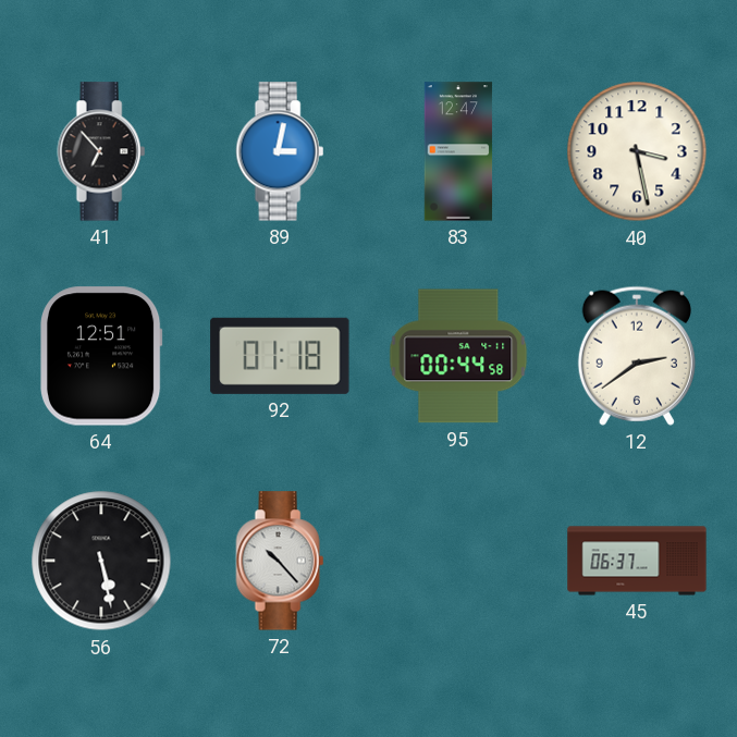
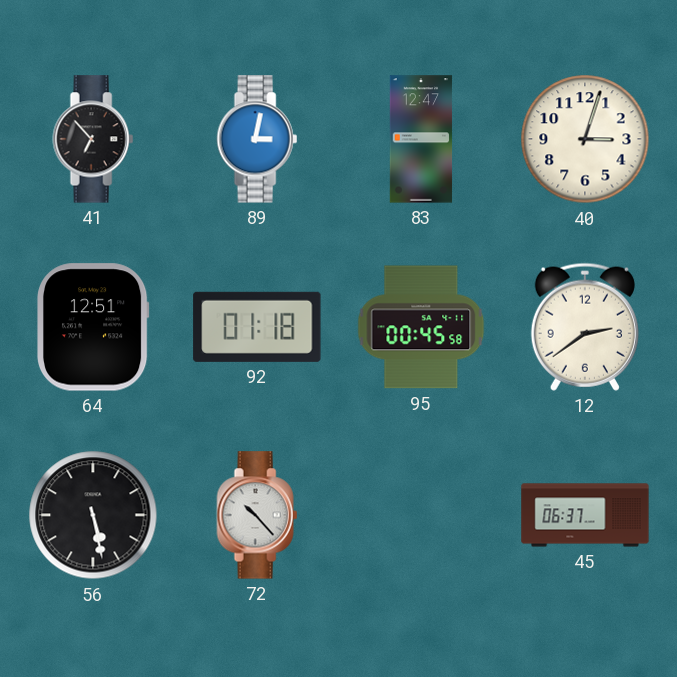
40: 3:28 -> 3:03 (585, 139)
95: 00:44 -> 00:45 (421, 327)
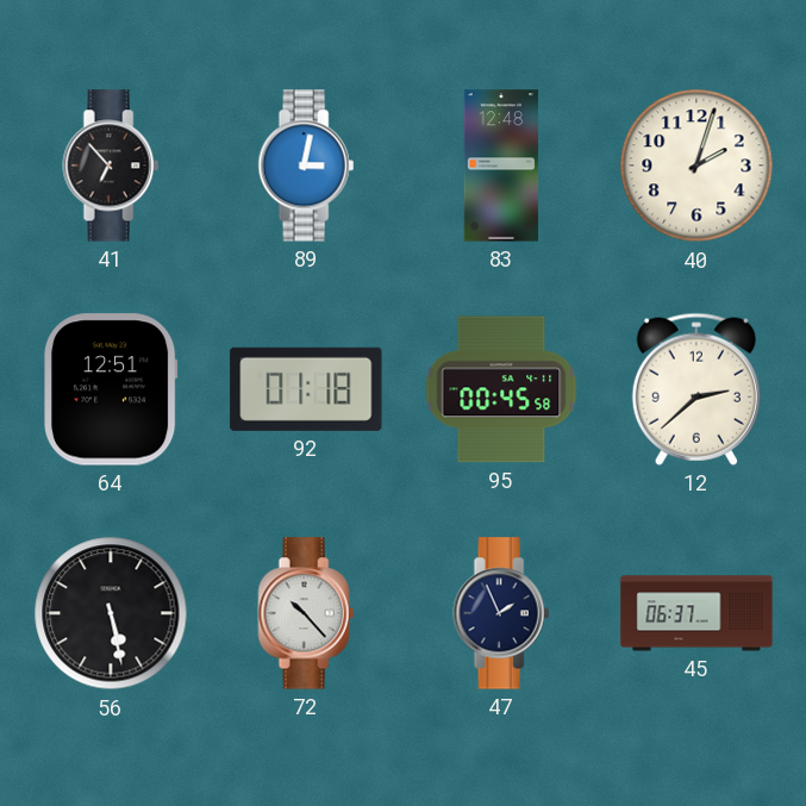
83: 12:47 -> 12:48 (501, 165)
40: 3:03 -> 2:03 (696, 165)
12: 2:39 -> 2:38 (696, 389)
47: none -> 1:56 (501, 613)
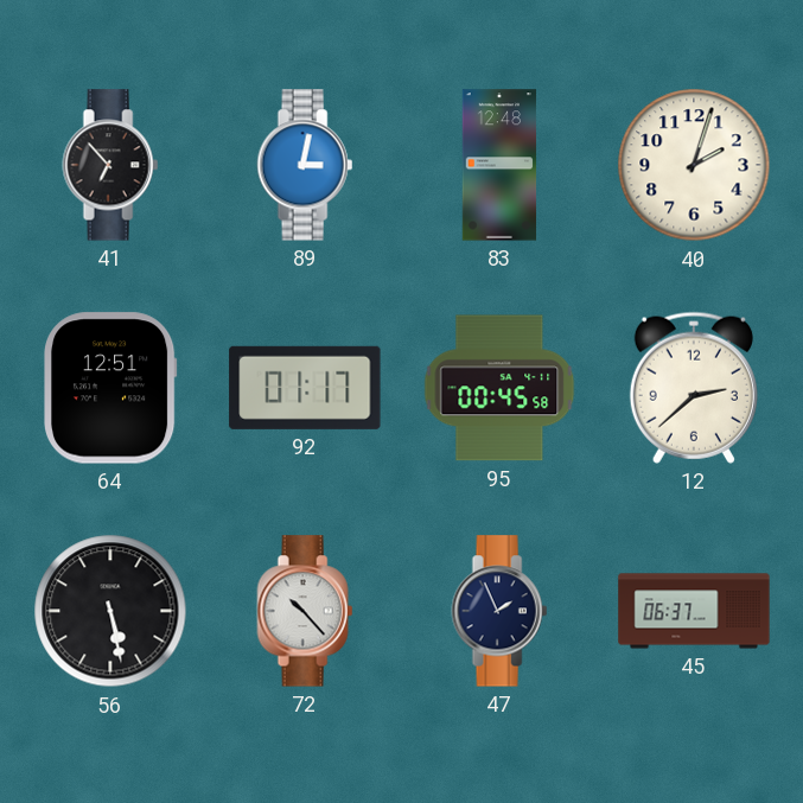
92: 01:18 -> 01:17 (305, 388)
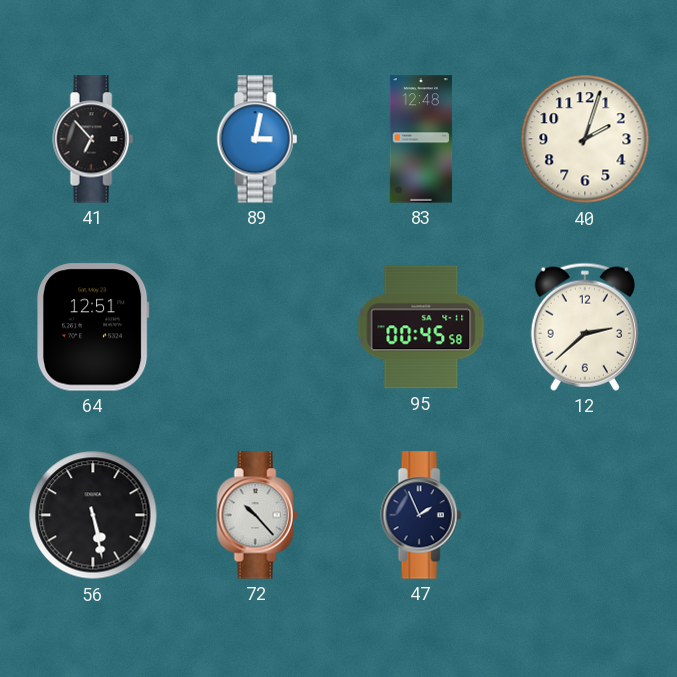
92: 01:17 -> none (305, 388)
45: 06:37 -> none (694, 611)
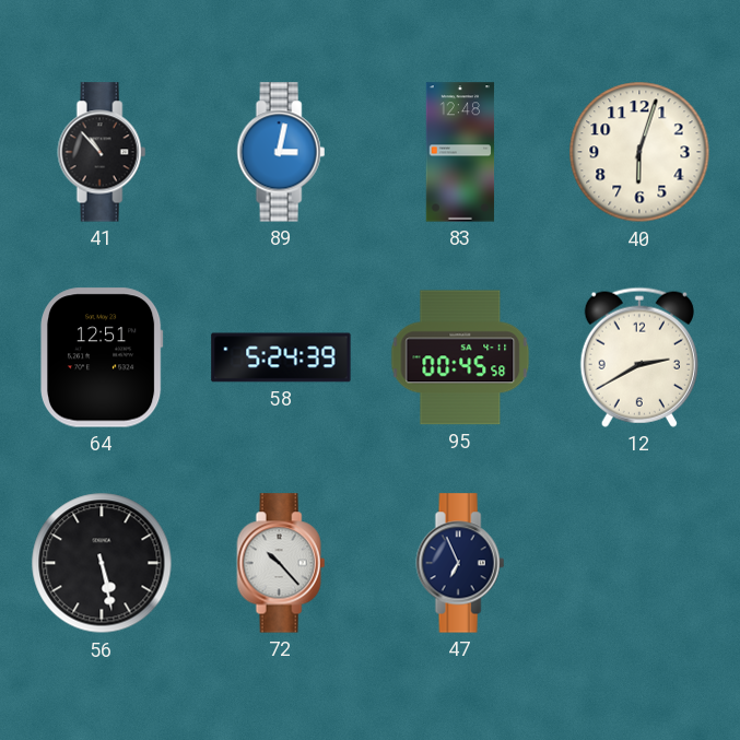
41: 6:53 -> 10:53 (102, 152)
40: 2:03 -> 6:03 (639, 152)
58: none -> 5:24 (281, 357)
12: 2:38 -> 2:40 (639, 357)
47: 1:56 -> 6:56 (460, 563)
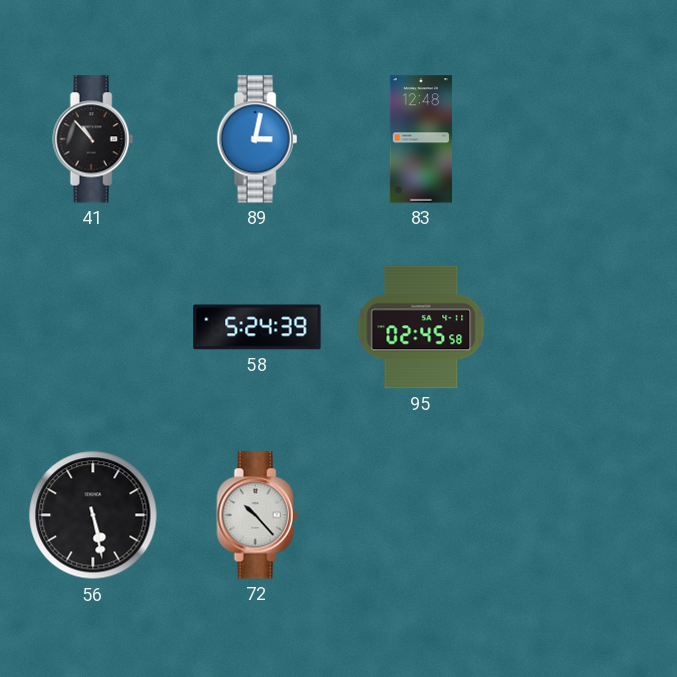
40: 6:03 -> none (639, 152)
64: 12:51 -> none (103, 357)
95: 00:45 -> 02:45 (421, 327)
12: 2:40 -> none (639, 357)
47: 6:56 -> none (460, 563)
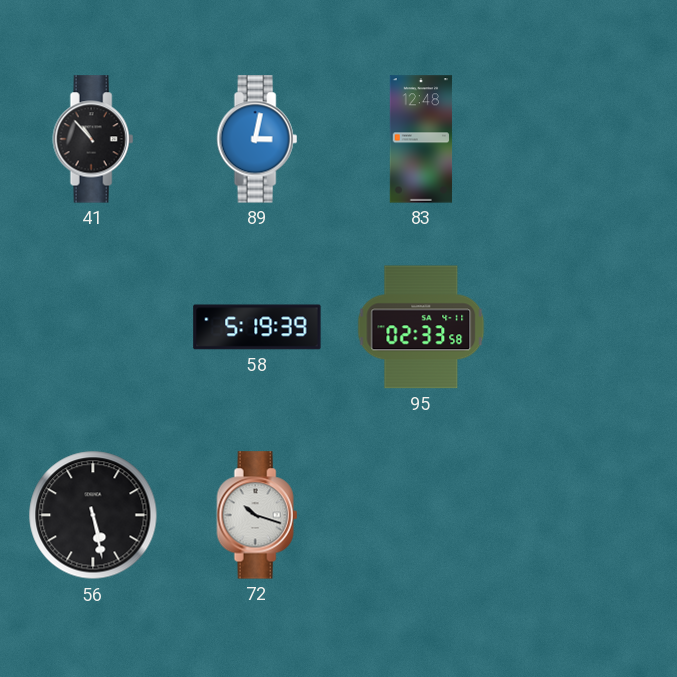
58: 5:24 -> 5:19 (257, 327)
95: 02:45 -> 02:33 (421, 327)
72: 10:23 -> 10:18 (257, 515)
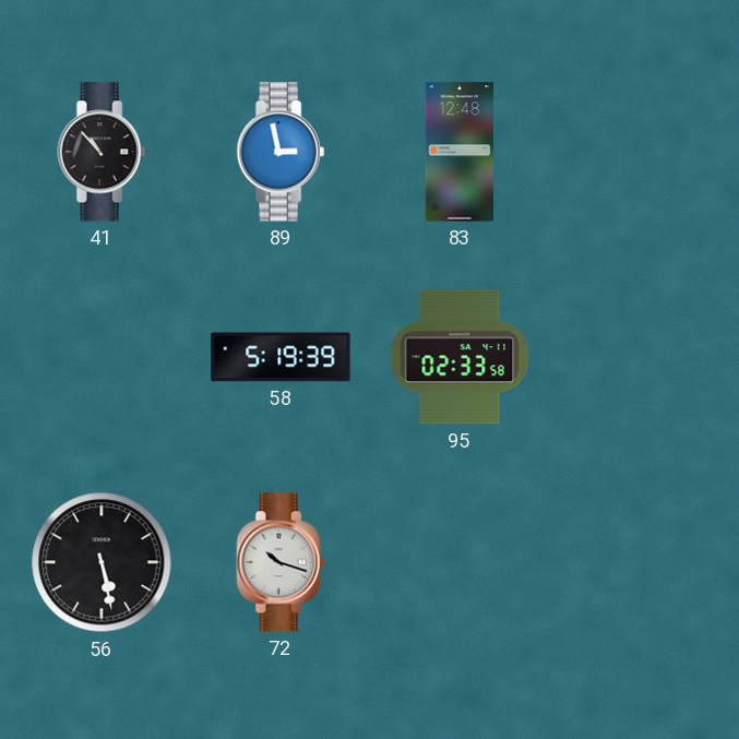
89: 3:02 -> 2:58 (281, 152)
